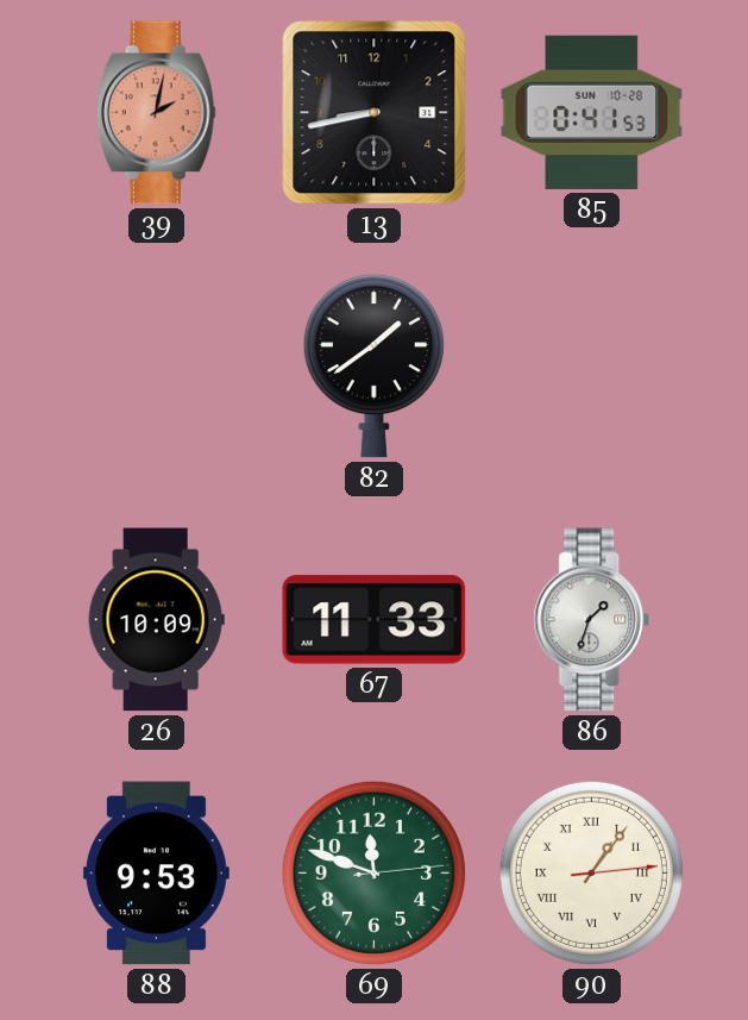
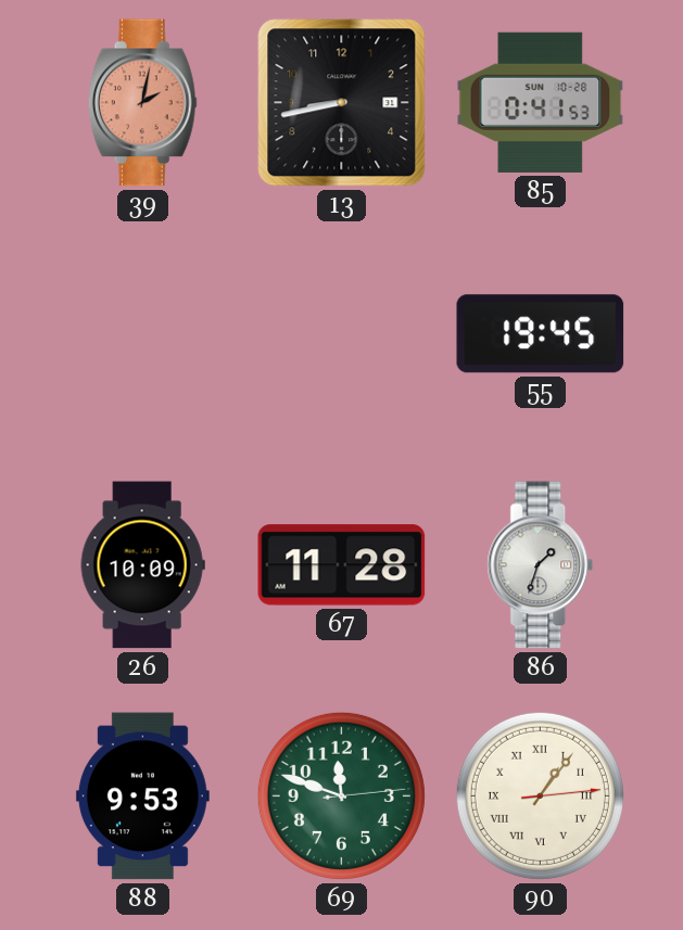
82: 1:39 -> none (373, 367)
55: none -> 19:45 (541, 334)
67: 11:33 -> 11:28 (342, 565)
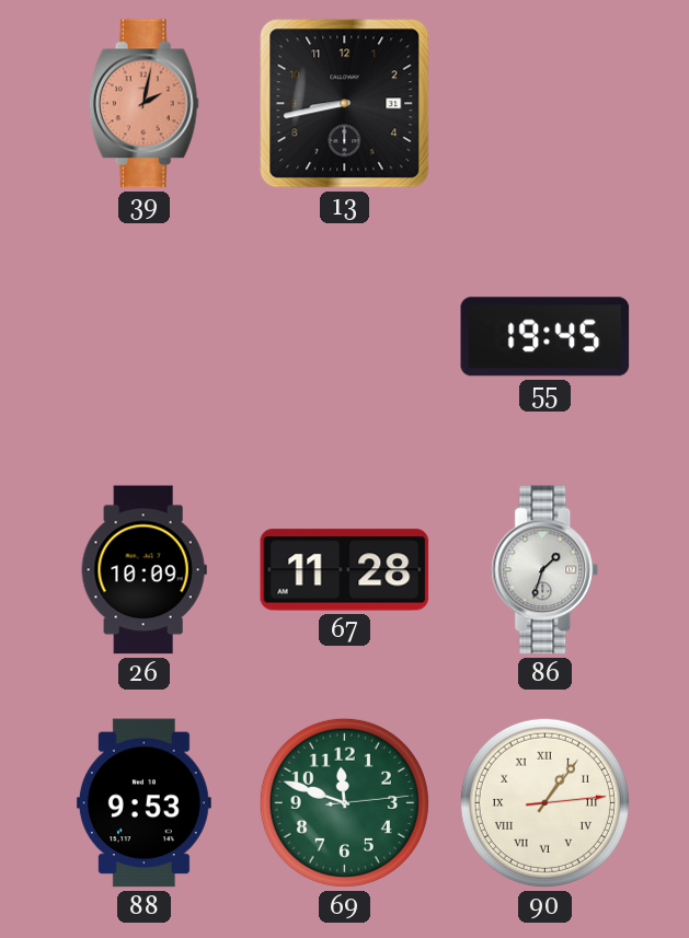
85: 0:41 -> none (541, 102)
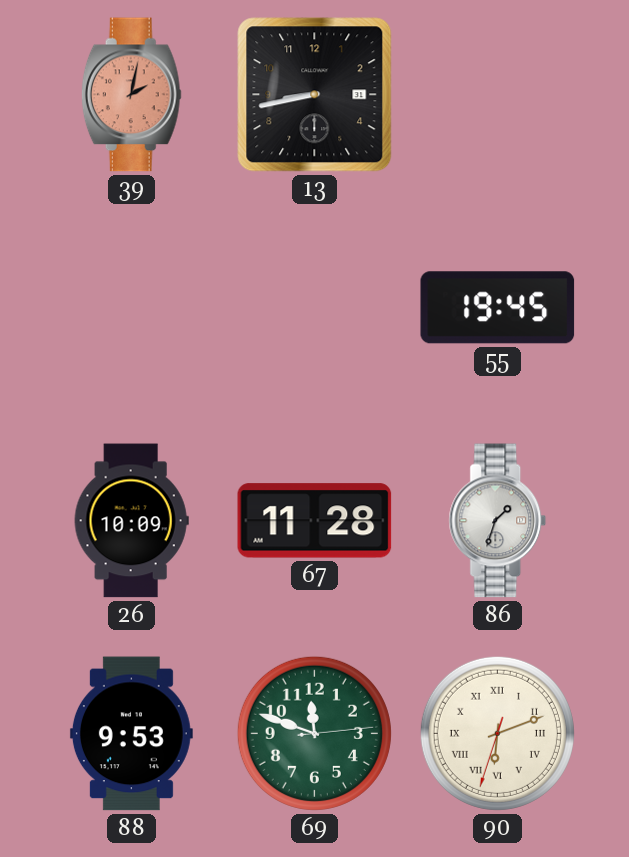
90: 1:06 -> 6:11 (497, 733)
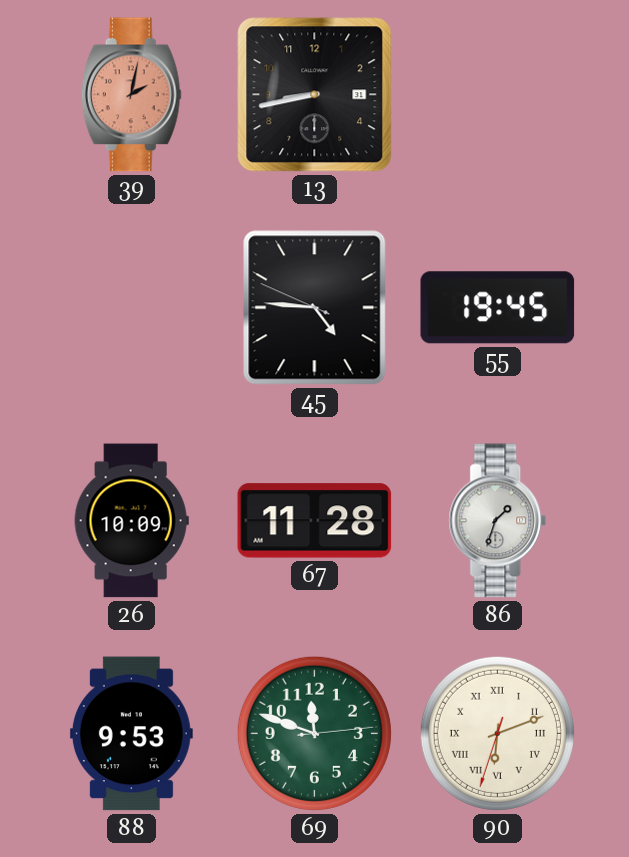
45: none -> 4:45 (315, 308)
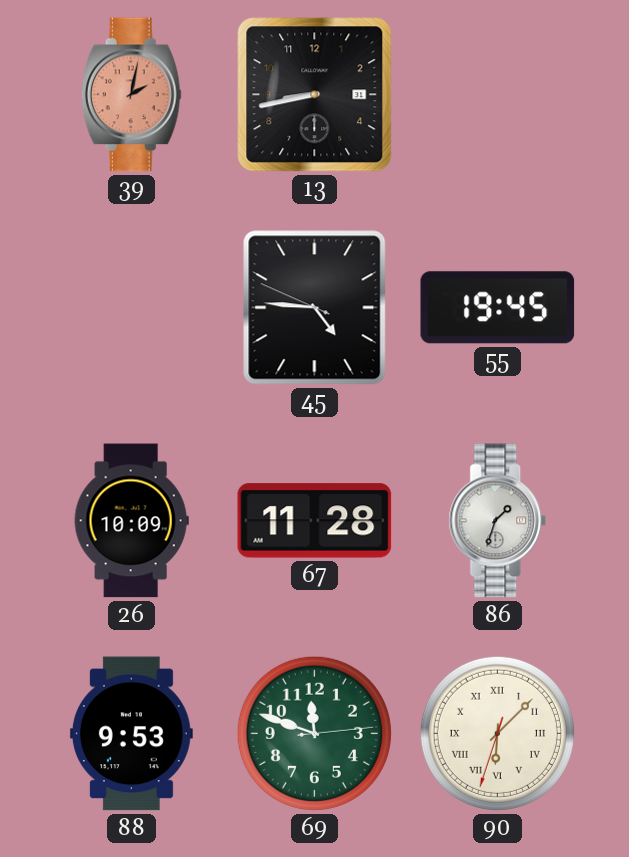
90: 6:11 -> 6:07 (497, 733)
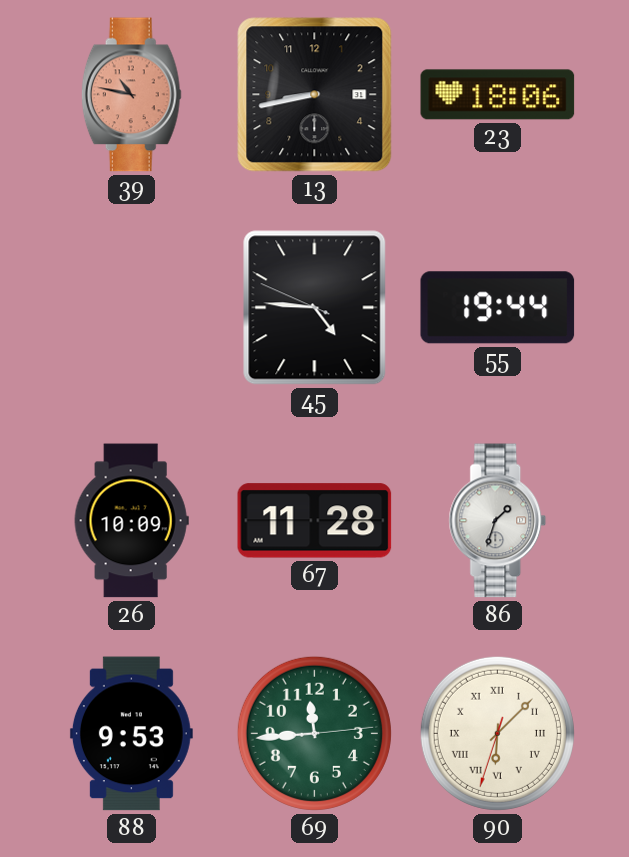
39: 2:02 -> 10:47 (131, 95)
23: none -> 18:06 (498, 95)
55: 19:45 -> 19:44 (498, 308)
69: 11:48 -> 11:44 (314, 733)
